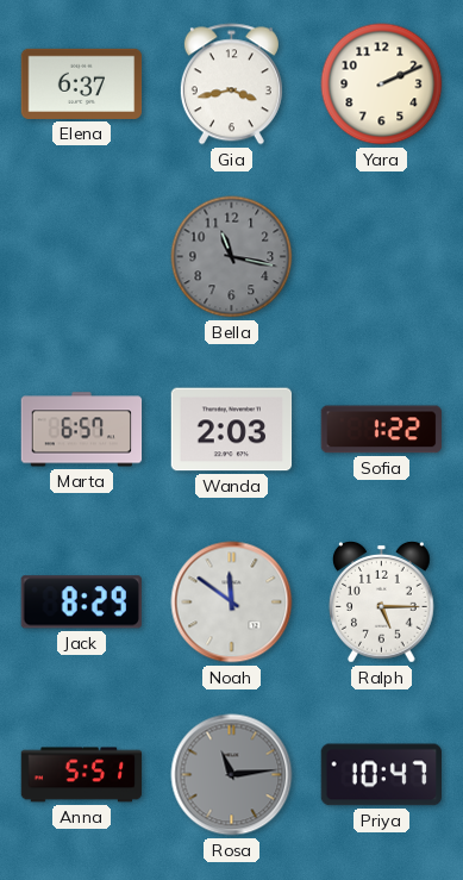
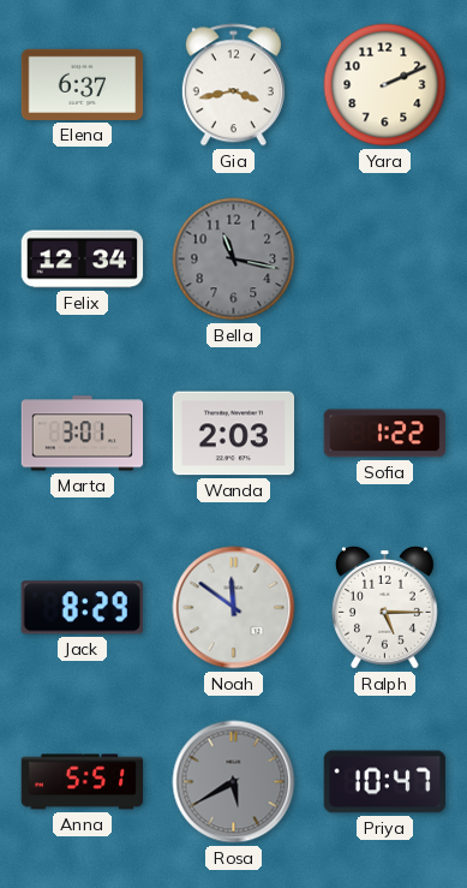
Felix: none -> 12:34 (83, 260)
Marta: 6:57 -> 3:01 (83, 434)
Rosa: 11:14 -> 5:40 (234, 782)
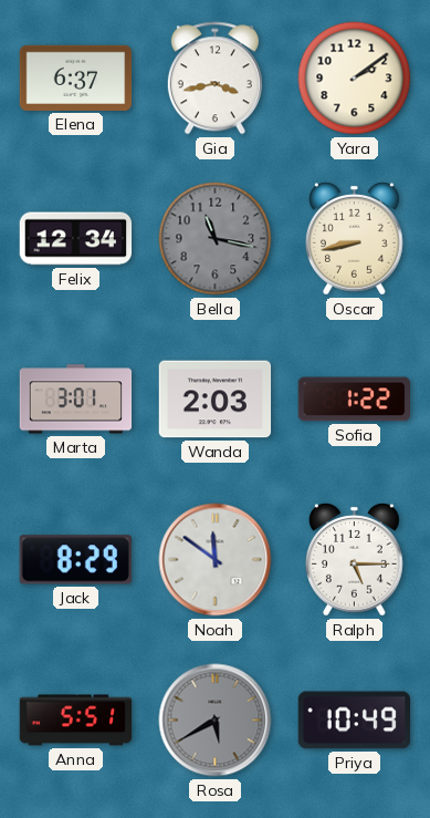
Yara: 2:11 -> 2:09 (355, 79)
Oscar: none -> 8:43 (355, 239)
Priya: 10:47 -> 10:49 (354, 721)
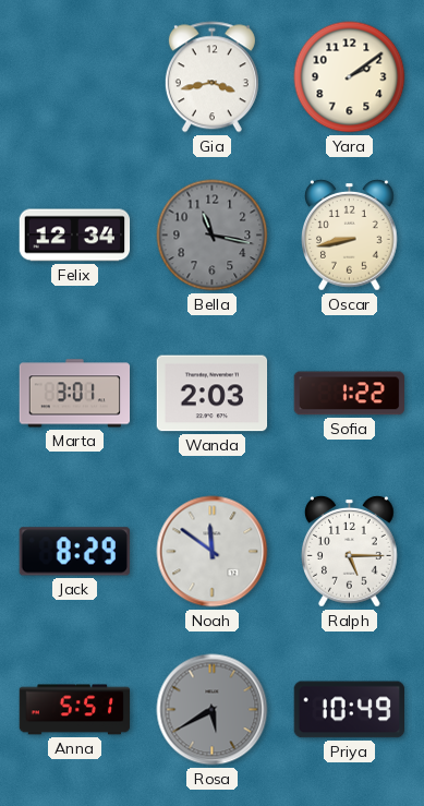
Elena: 6:37 -> none (76, 77)
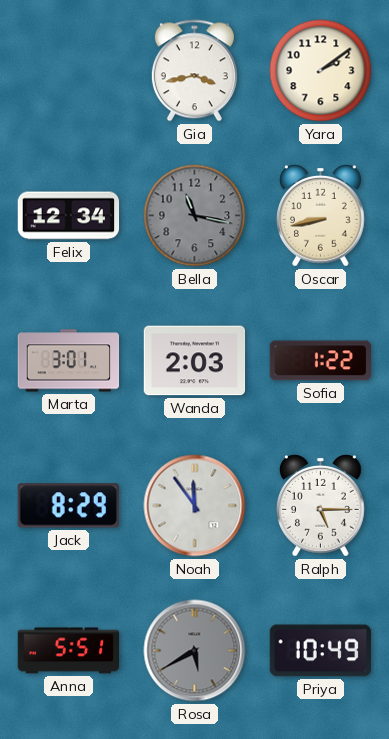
Noah: 11:51 -> 11:54 (195, 506)
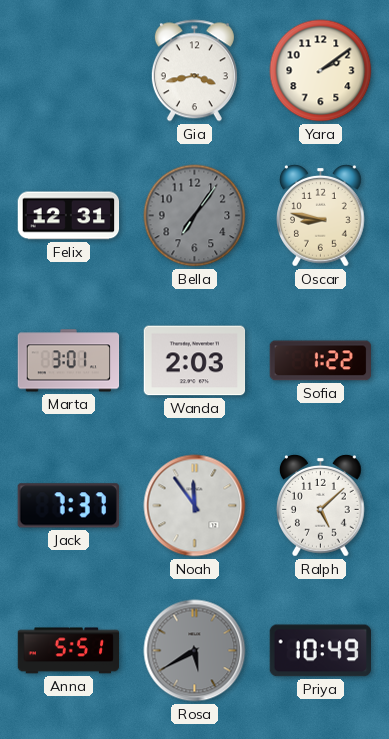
Felix: 12:34 -> 12:31 (69, 216)
Bella: 11:17 -> 7:06 (195, 216)
Oscar: 8:43 -> 8:47 (321, 216)
Jack: 8:29 -> 7:37 (68, 506)
Ralph: 5:15 -> 5:08 (321, 506)
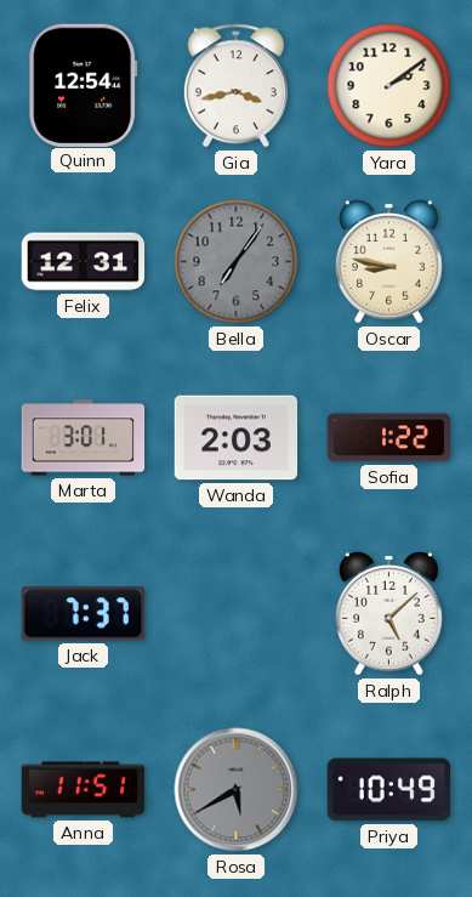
Quinn: none -> 12:54 (84, 85)
Noah: 11:54 -> none (195, 506)
Anna: 5:51 -> 11:51 (84, 790)
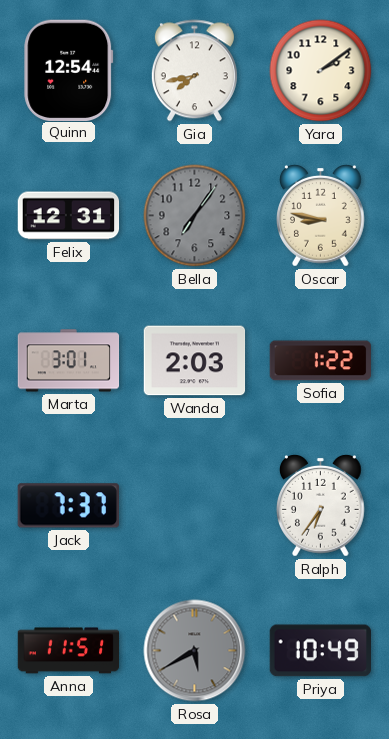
Gia: 3:43 -> 7:43 (194, 71)
Ralph: 5:08 -> 6:36 (321, 506)
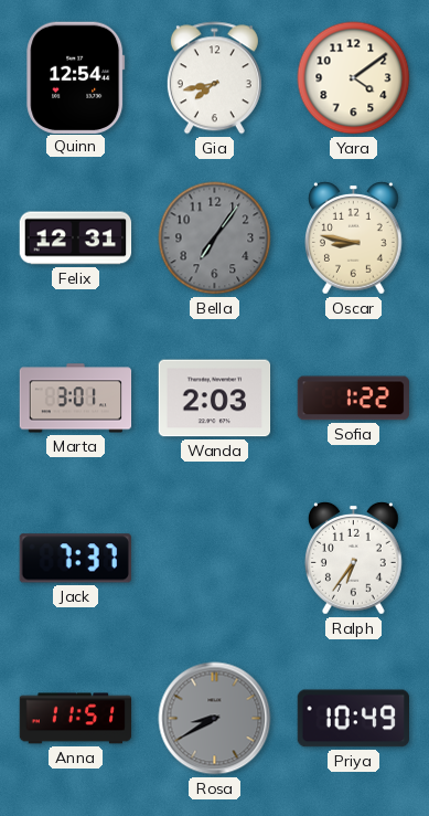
Yara: 2:09 -> 4:09 (354, 78)
Rosa: 5:40 -> 8:40 (215, 719)
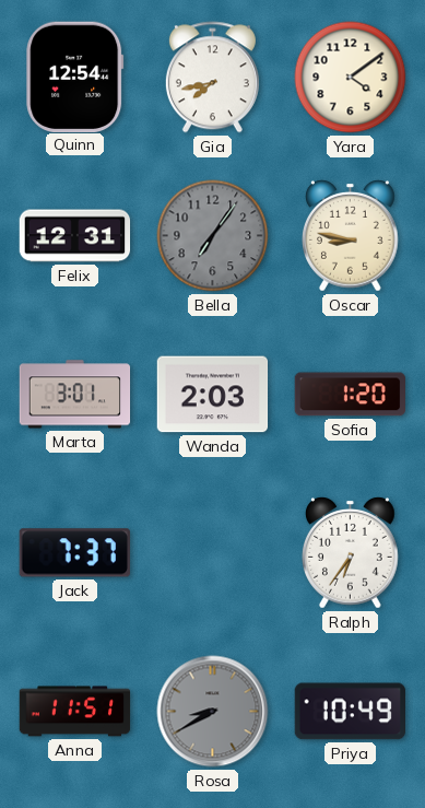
Sofia: 1:22 -> 1:20 (350, 395)
